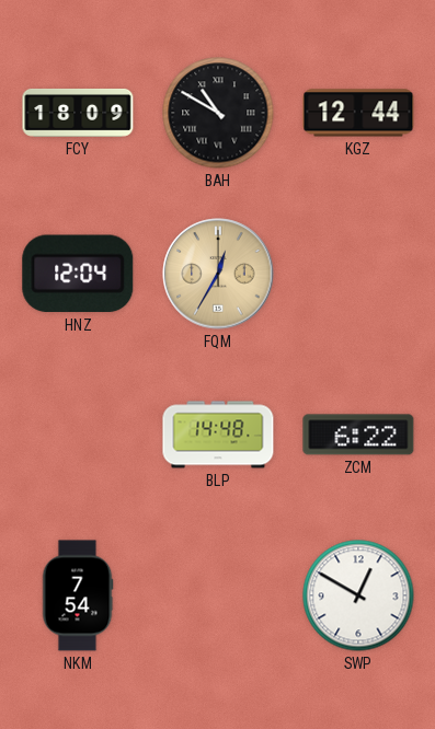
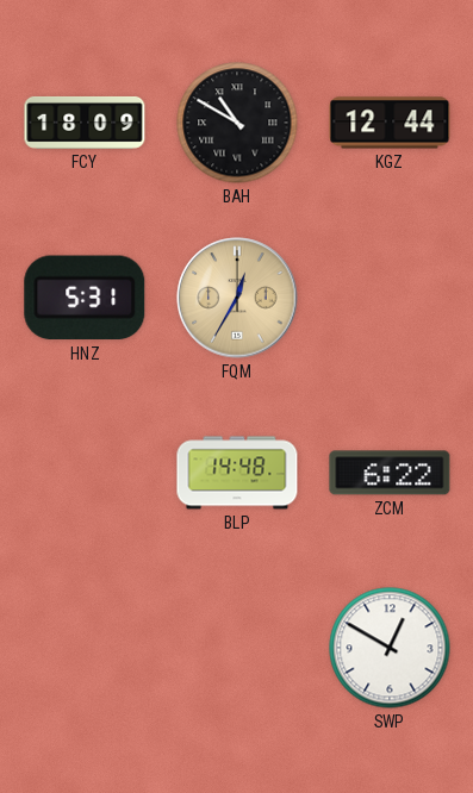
HNZ: 12:04 -> 5:31 (85, 298)
NKM: 7:54 -> none (78, 595)
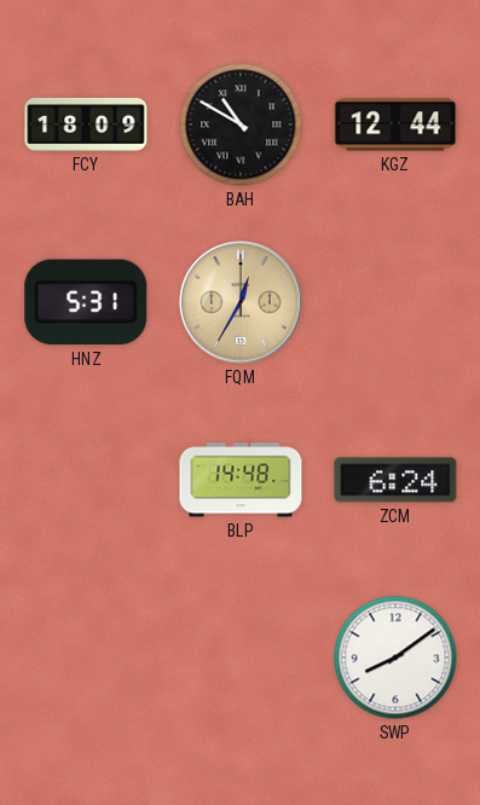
ZCM: 6:22 -> 6:24 (395, 480)
SWP: 12:50 -> 8:09 (395, 658)
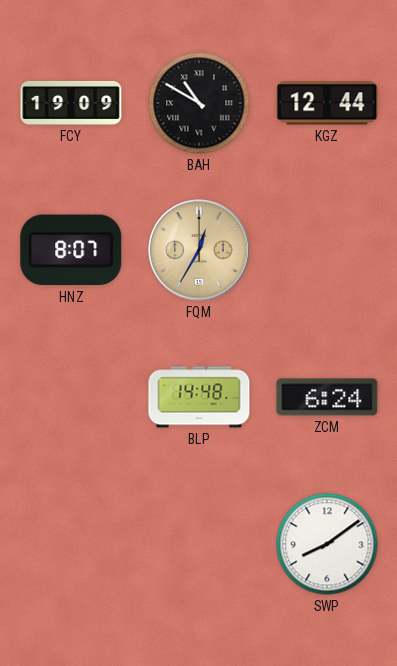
FCY: 18:09 -> 19:09 (71, 103)
HNZ: 5:31 -> 8:07 (71, 250)
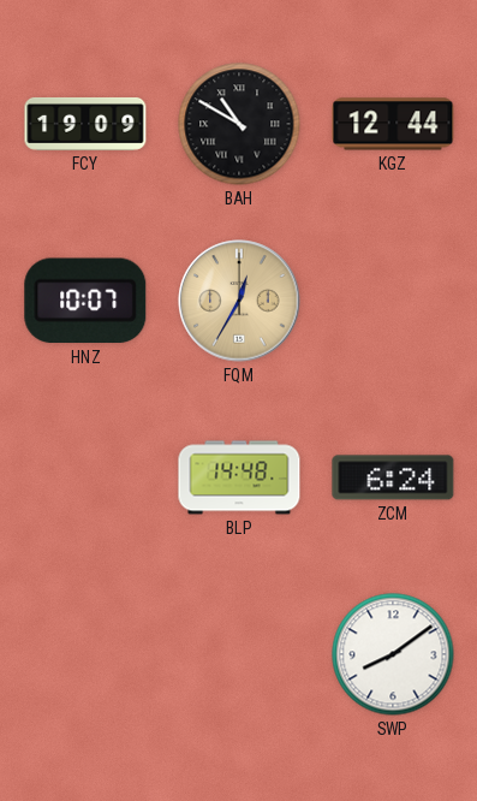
HNZ: 8:07 -> 10:07 (85, 301)
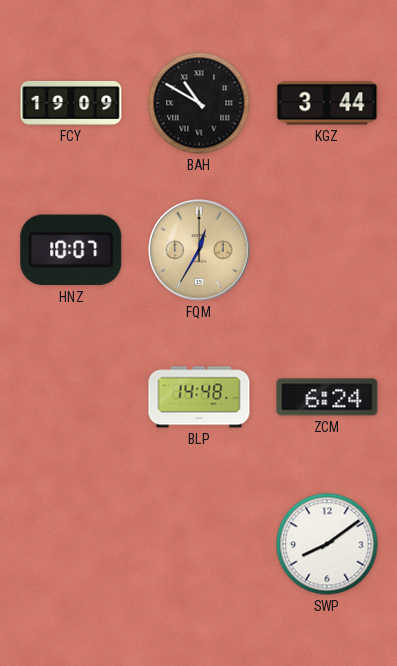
KGZ: 12:44 -> 3:44 (327, 103)
